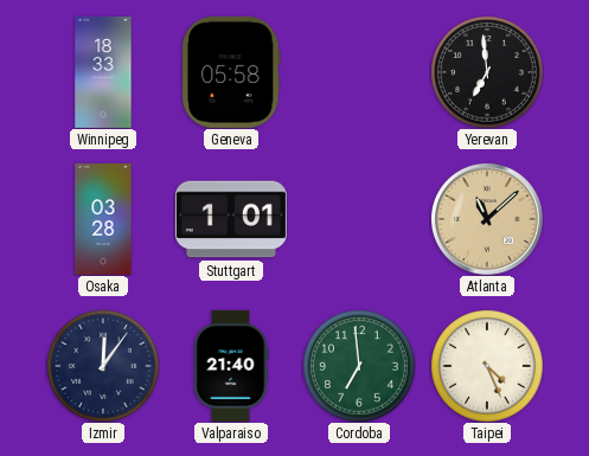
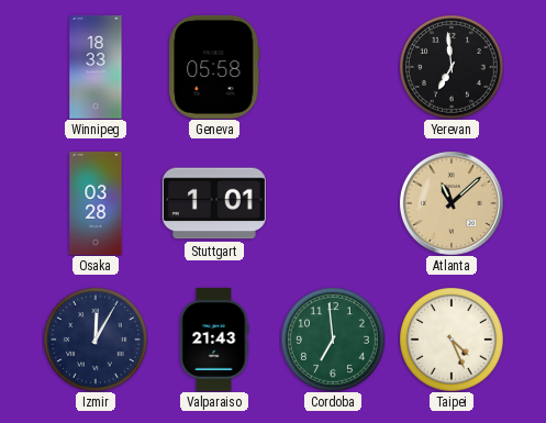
Izmir: 12:06 -> 12:05 (96, 339)
Valparaiso: 21:40 -> 21:43 (214, 339)
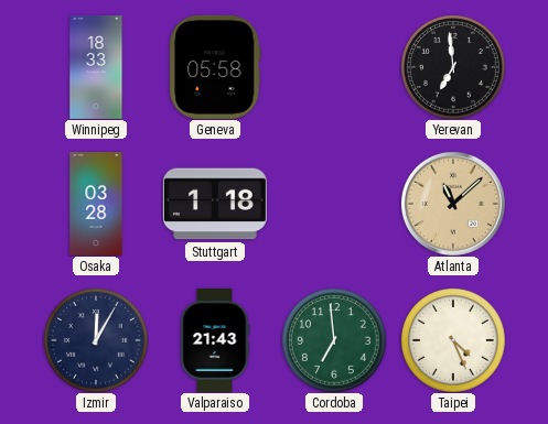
Stuttgart: 1:01 -> 1:18 (215, 204)
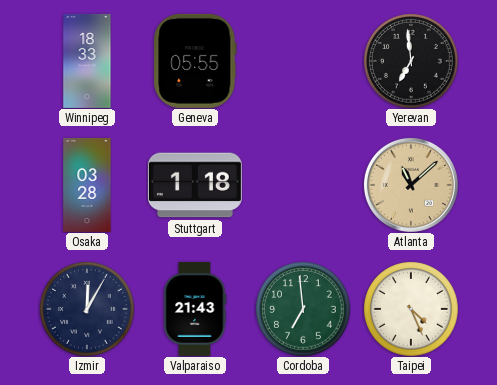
Geneva: 05:58 -> 05:55 (195, 61)
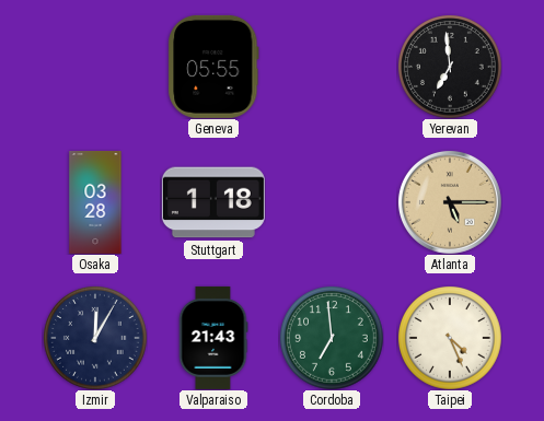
Winnipeg: 18:33 -> none (87, 61)
Atlanta: 11:08 -> 5:15 (450, 202)
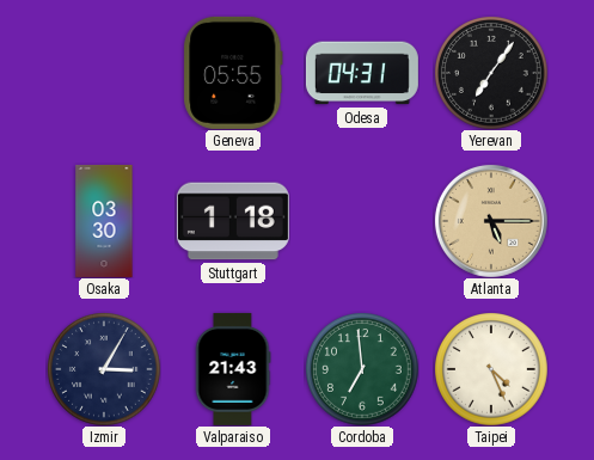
Odesa: none -> 04:31 (362, 73)
Yerevan: 6:59 -> 7:06 (491, 73)
Osaka: 03:28 -> 03:30 (104, 221)
Izmir: 12:05 -> 3:05 (104, 369)
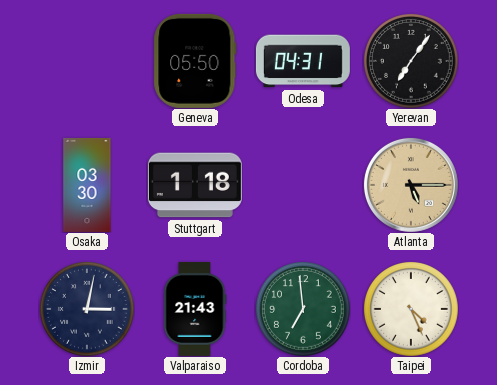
Geneva: 05:55 -> 05:50 (195, 61)
Izmir: 3:05 -> 3:02 (87, 309)
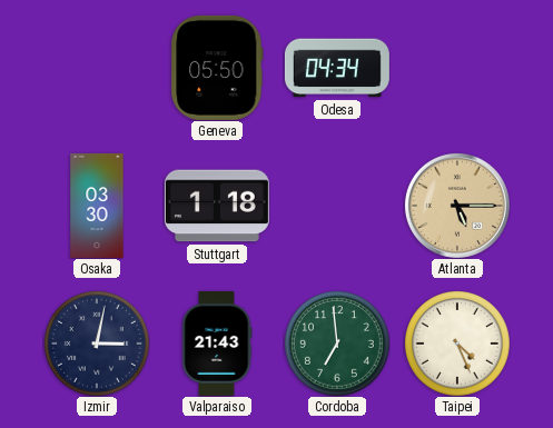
Odesa: 04:31 -> 04:34 (337, 68)
Yerevan: 7:06 -> none (411, 61)
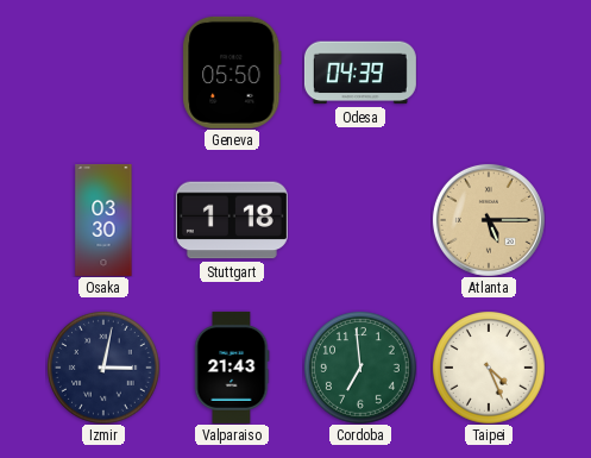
Odesa: 04:34 -> 04:39 (360, 73)
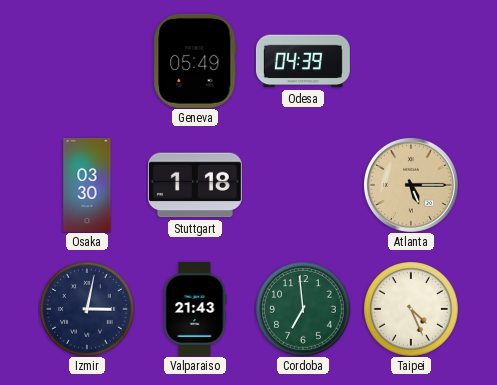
Geneva: 05:50 -> 05:49 (195, 61)
